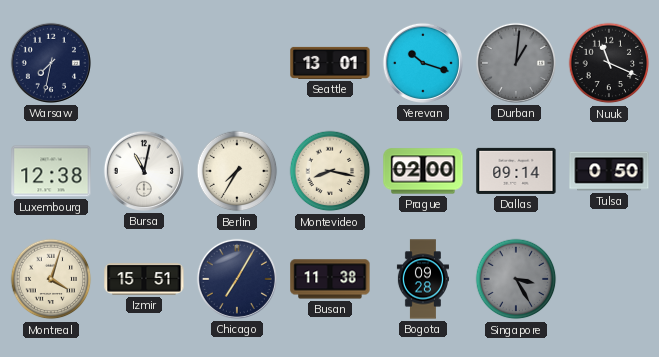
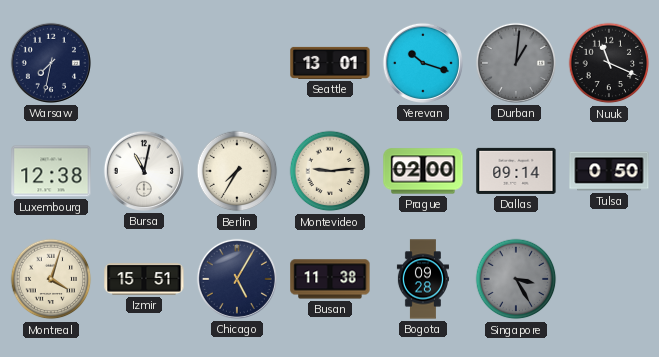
Montevideo: 8:17 -> 9:14 (330, 171)
Chicago: 7:05 -> 5:05 (237, 279)
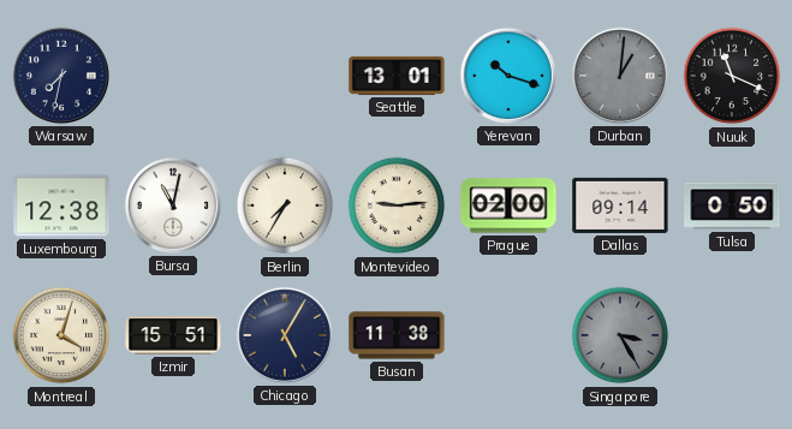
Bogota: 09:28 -> none (423, 279)
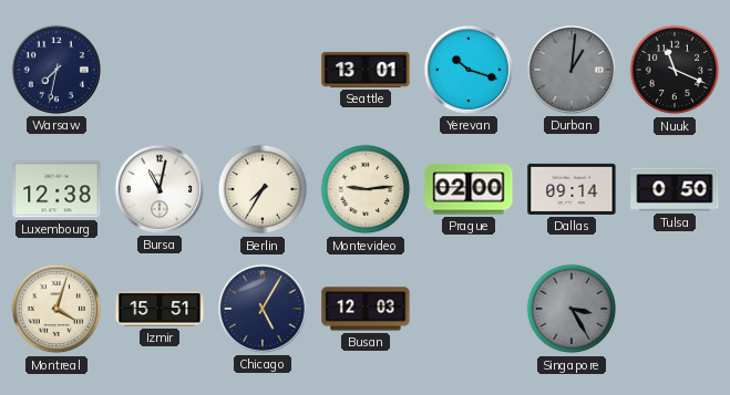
Busan: 11:38 -> 12:03 (366, 309)
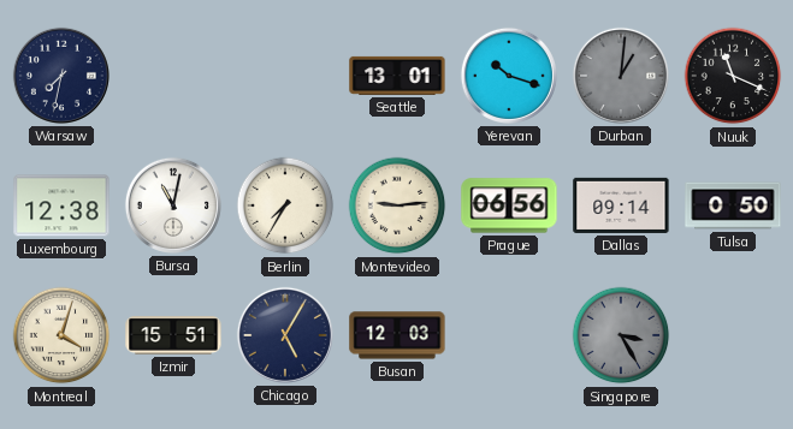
Prague: 02:00 -> 06:56 (509, 205)
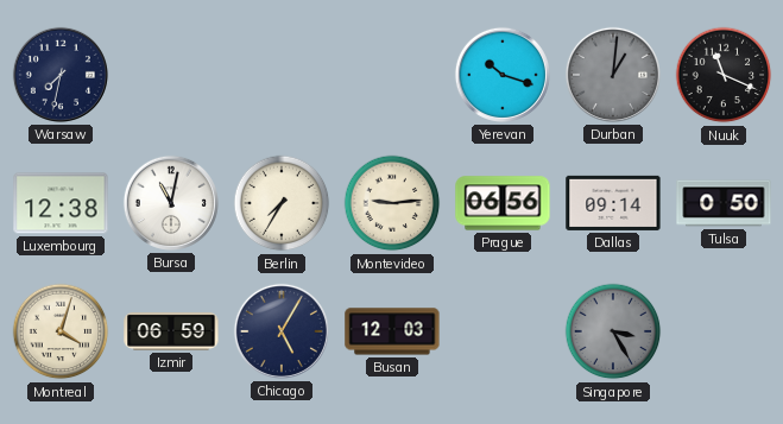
Seattle: 13:01 -> none (397, 76)
Izmir: 15:51 -> 06:59 (171, 331)
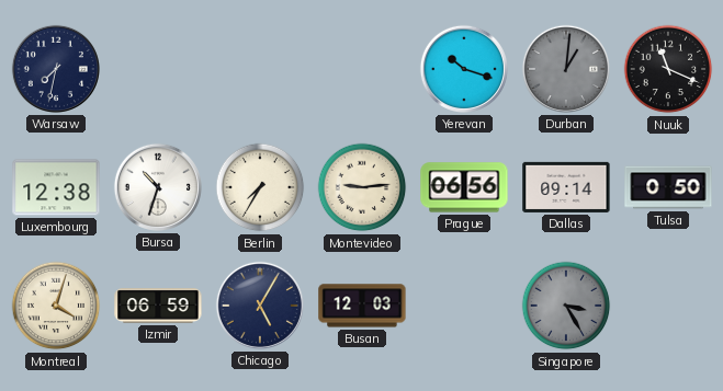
Bursa: 11:02 -> 10:33 (158, 187)
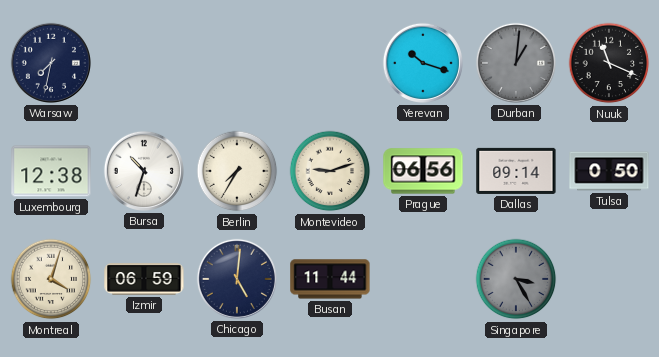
Montevideo: 9:14 -> 9:12 (330, 171)
Chicago: 5:05 -> 5:01 (237, 279)
Busan: 12:03 -> 11:44 (330, 279)
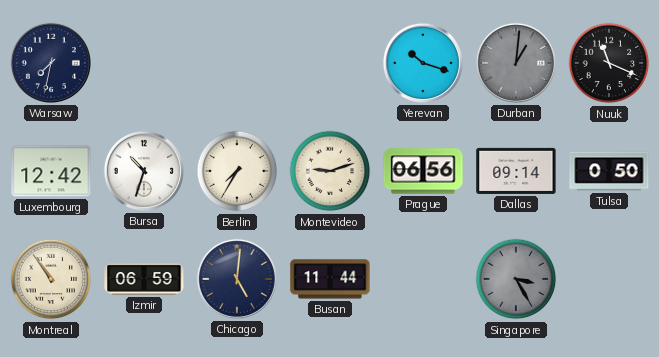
Luxembourg: 12:38 -> 12:42 (51, 171)
Montreal: 4:03 -> 10:54 (51, 279)
